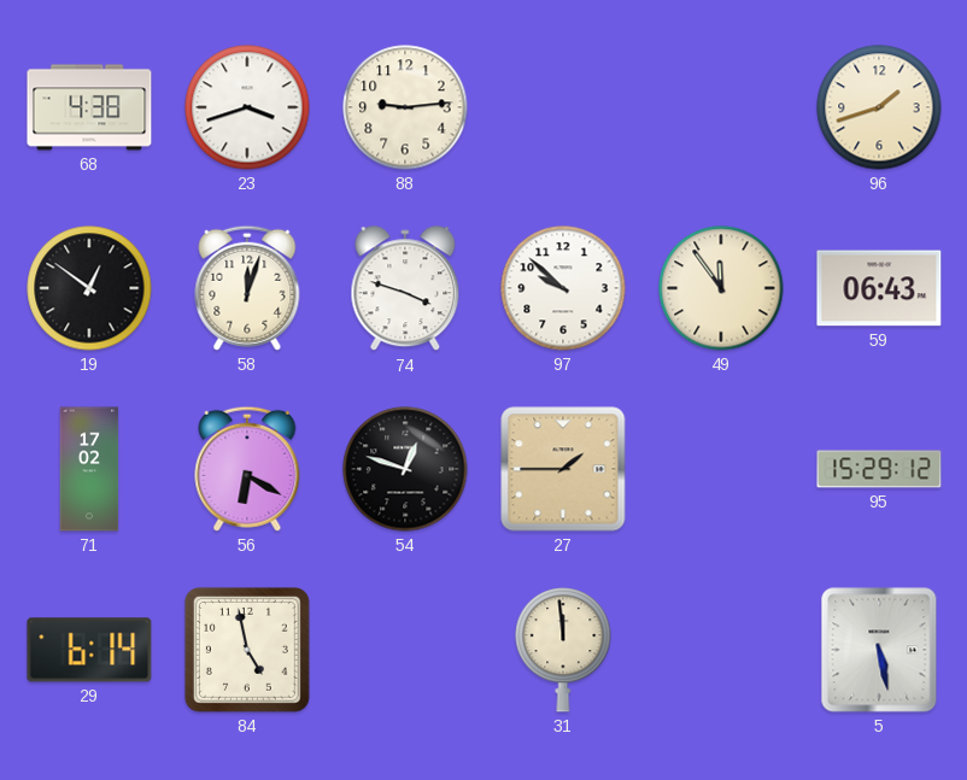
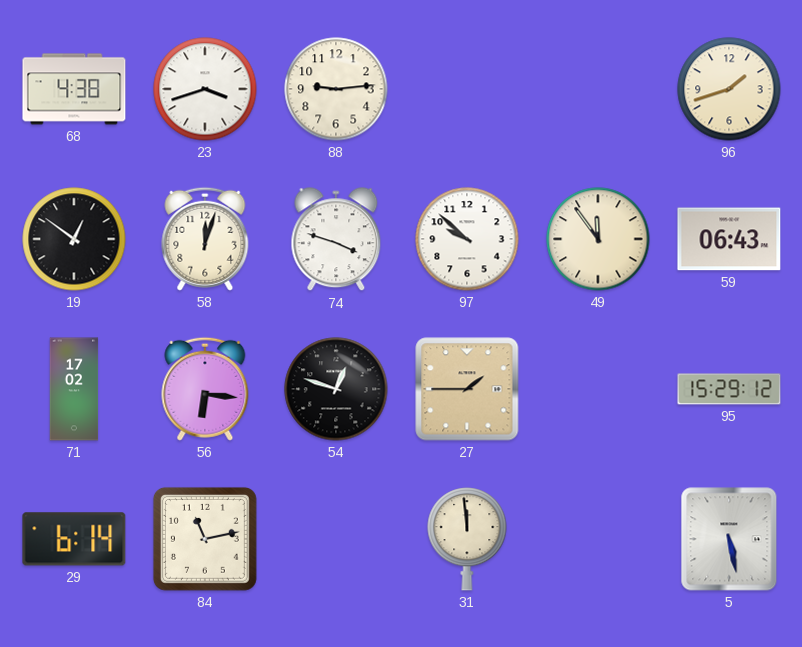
56: 6:20 -> 6:16 (205, 389)
84: 4:58 -> 11:13 (205, 539)
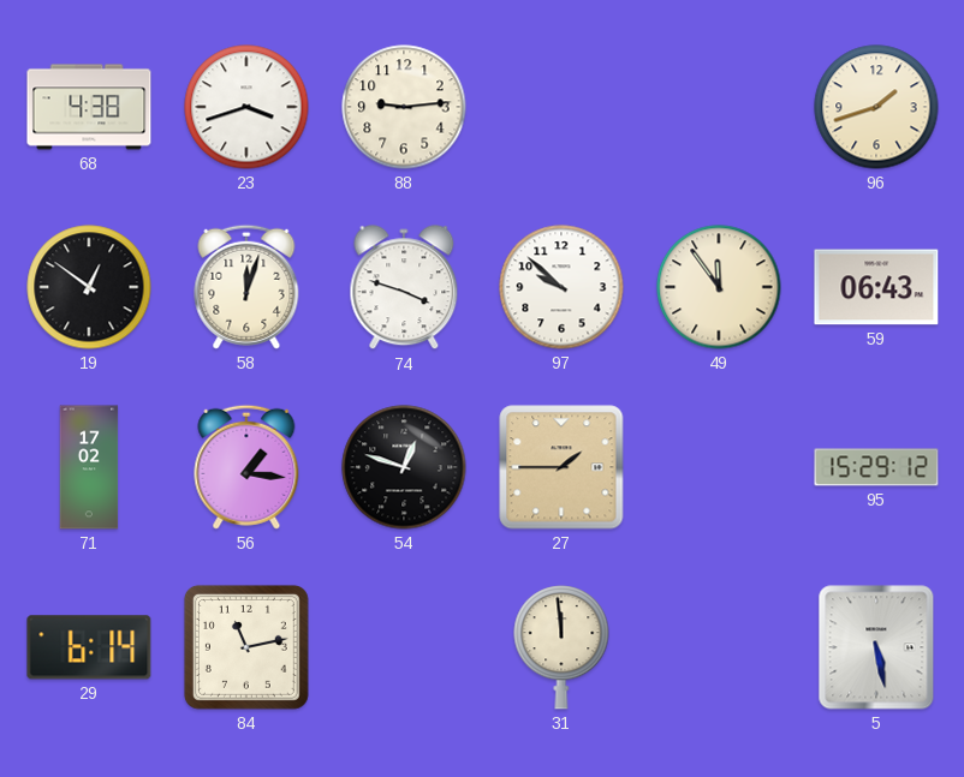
56: 6:16 -> 1:16 (246, 467)
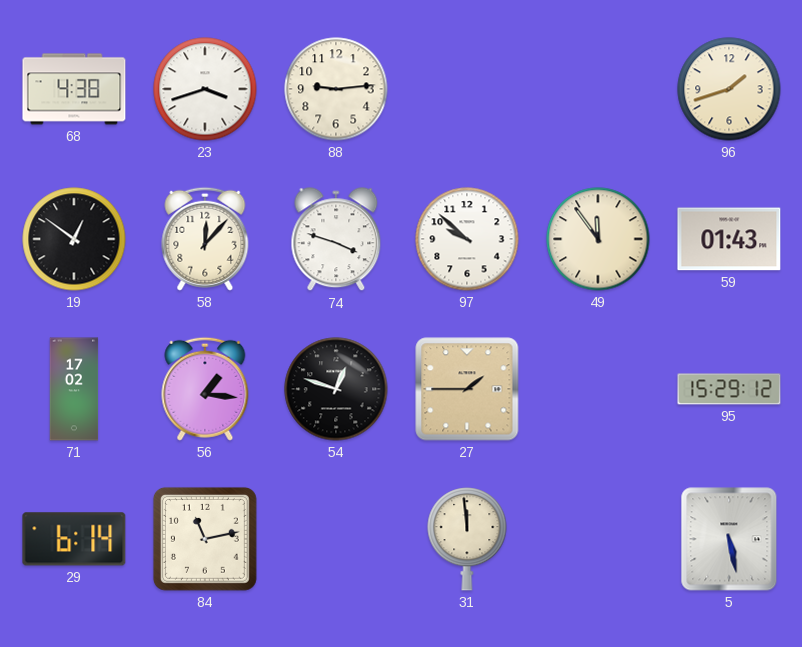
58: 12:03 -> 12:07 (205, 239)
59: 06:43 -> 01:43 (729, 239)
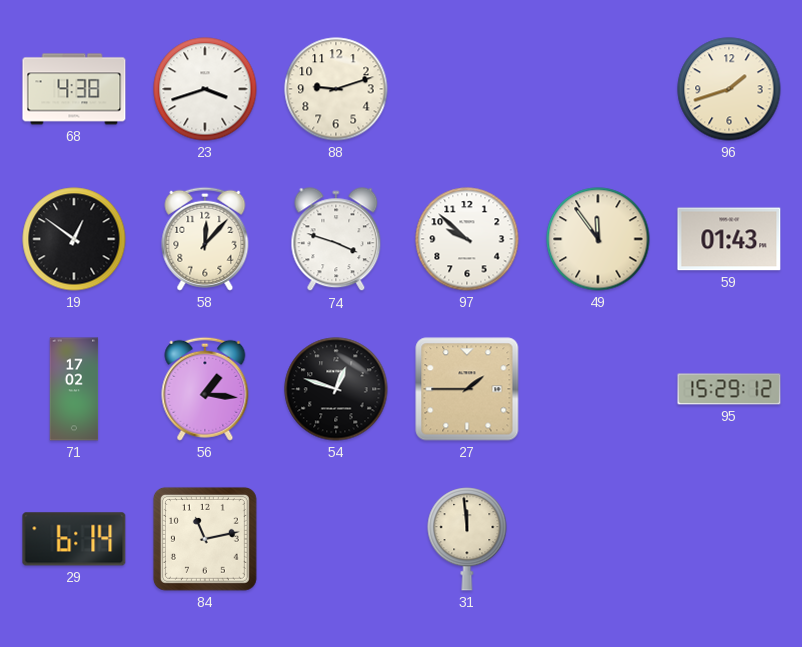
88: 9:14 -> 9:12 (336, 89)
5: 5:28 -> none (729, 539)
